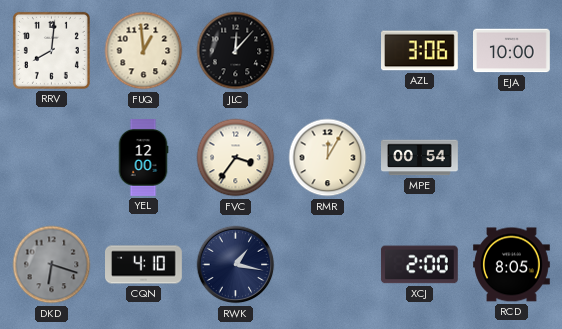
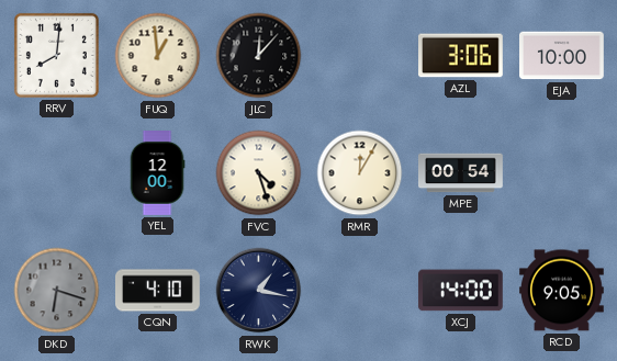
FVC: 3:36 -> 4:27 (259, 173)
XCJ: 2:00 -> 14:00 (460, 291)
RCD: 8:05 -> 9:05 (562, 291)
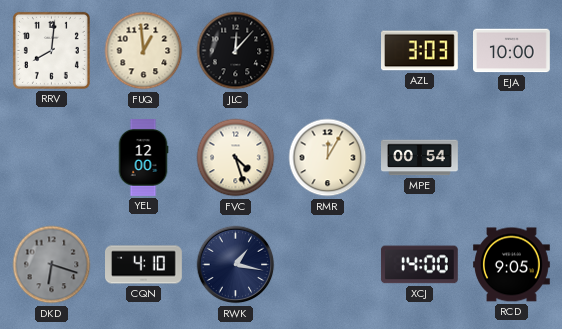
AZL: 3:06 -> 3:03 (420, 51)
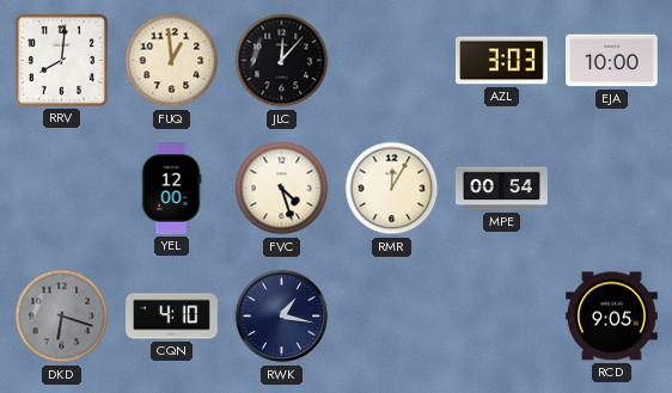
XCJ: 14:00 -> none (419, 265)
